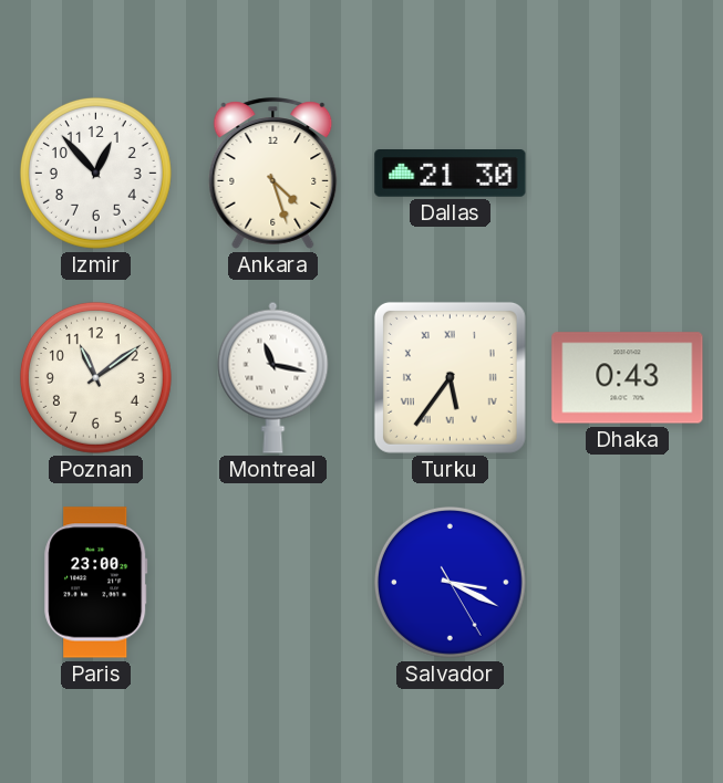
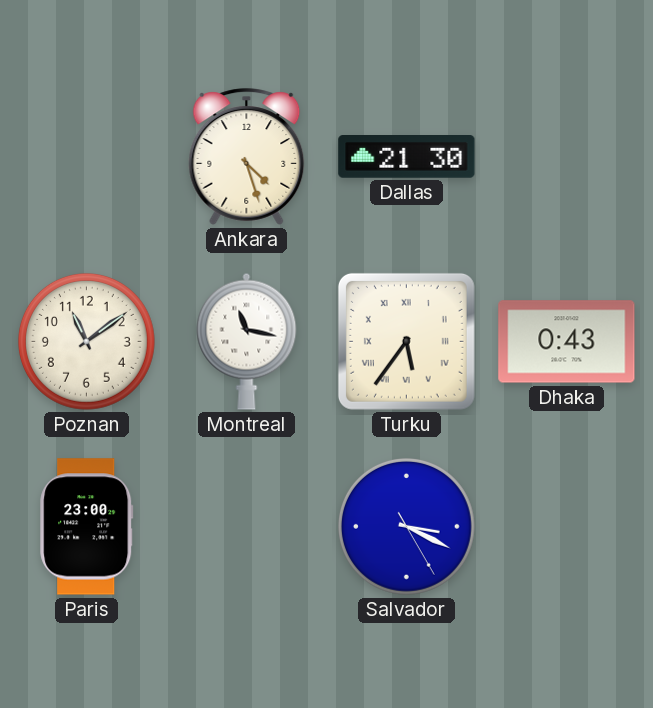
Izmir: 12:53 -> none (95, 173)
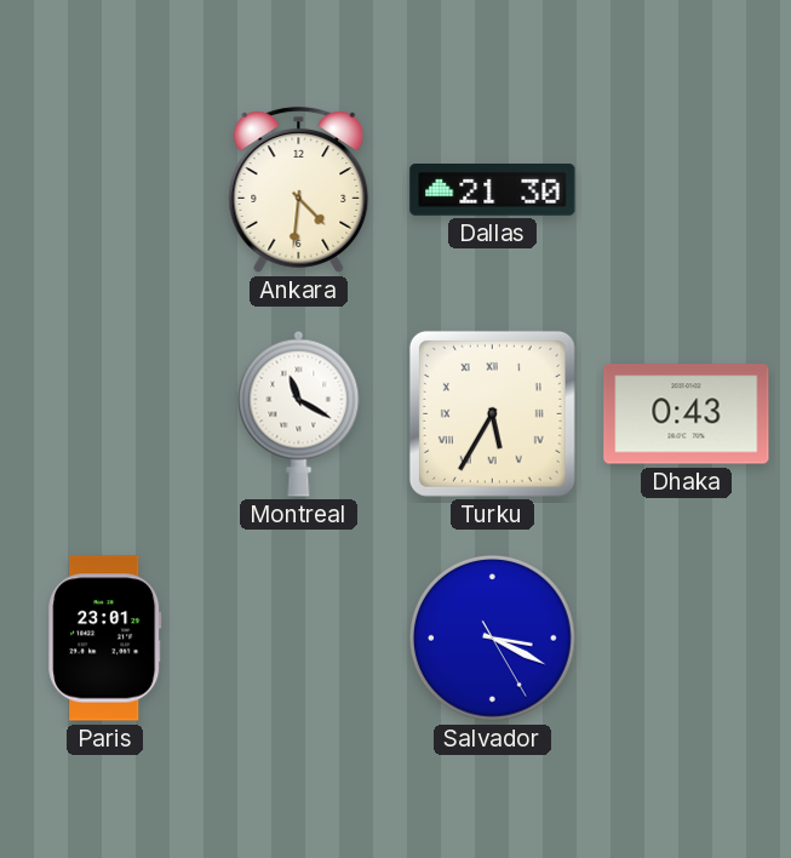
Ankara: 4:27 -> 4:31 (299, 190)
Poznan: 11:09 -> none (86, 341)
Montreal: 11:17 -> 11:20 (299, 413)
Turku: 5:36 -> 5:35 (492, 413)
Paris: 23:00 -> 23:01 (105, 639)
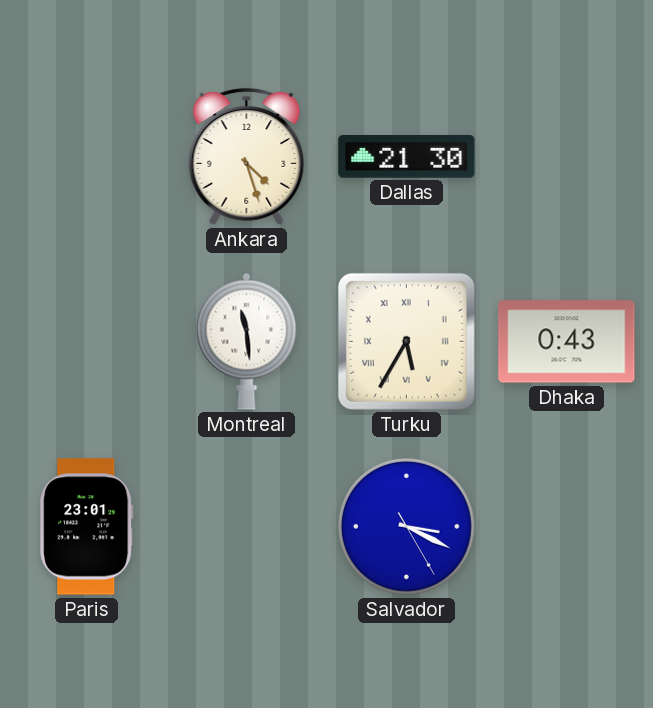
Ankara: 4:31 -> 4:27 (247, 157)
Montreal: 11:20 -> 11:29 (247, 341)
